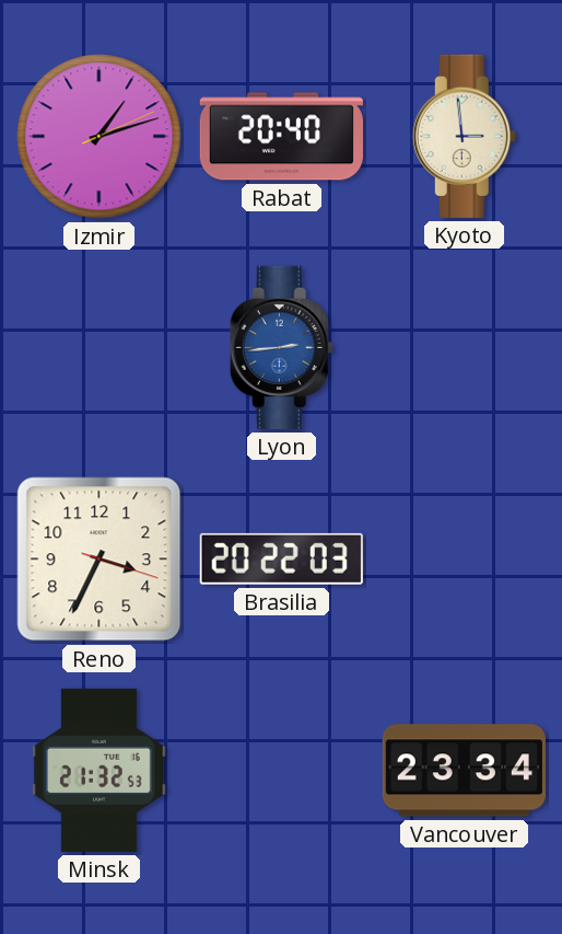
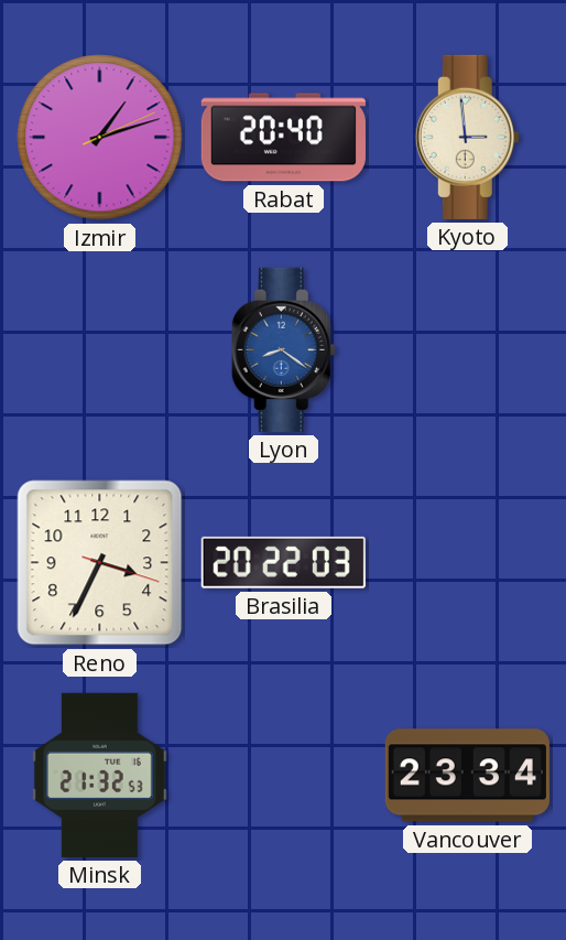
Lyon: 2:44 -> 8:21 (283, 349)
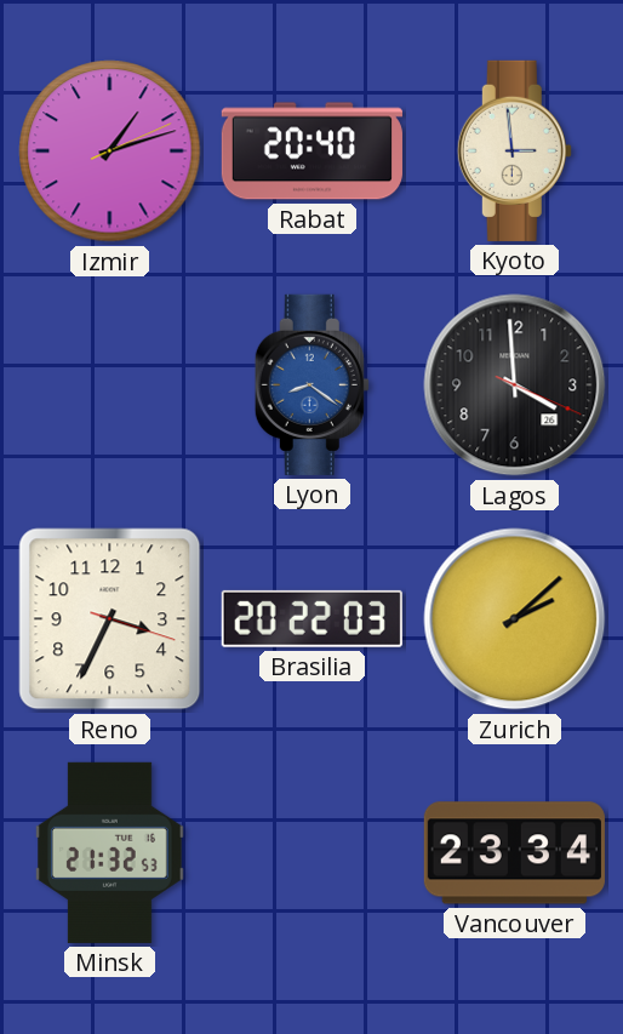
Lagos: none -> 3:59 (515, 385)
Zurich: none -> 2:08 (515, 619)
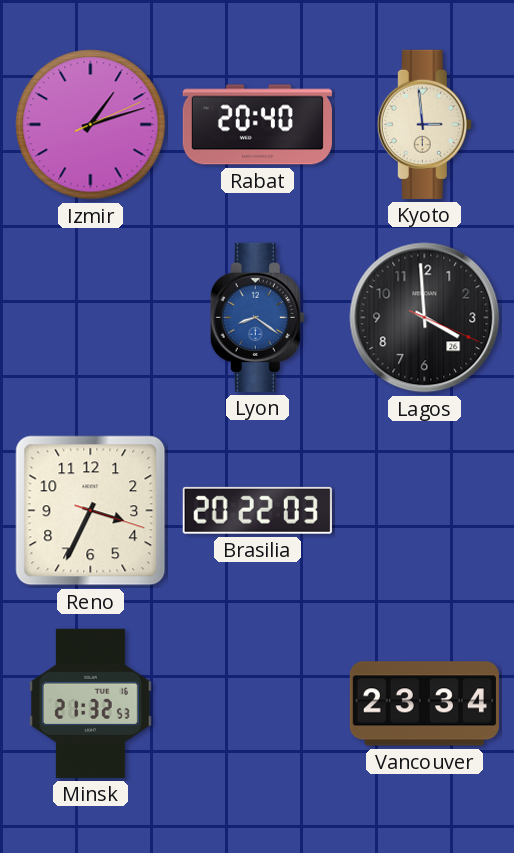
Zurich: 2:08 -> none (515, 619)
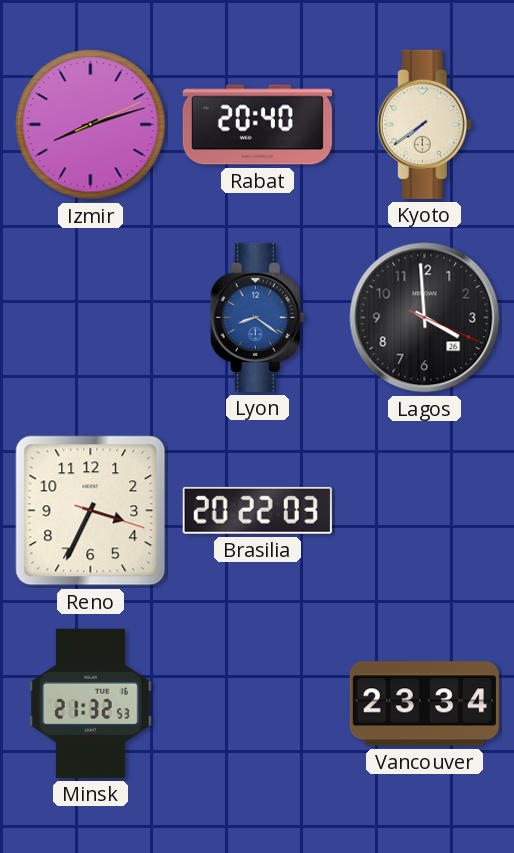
Izmir: 1:12 -> 8:12 (91, 125)
Kyoto: 2:59 -> 7:39 (424, 124)
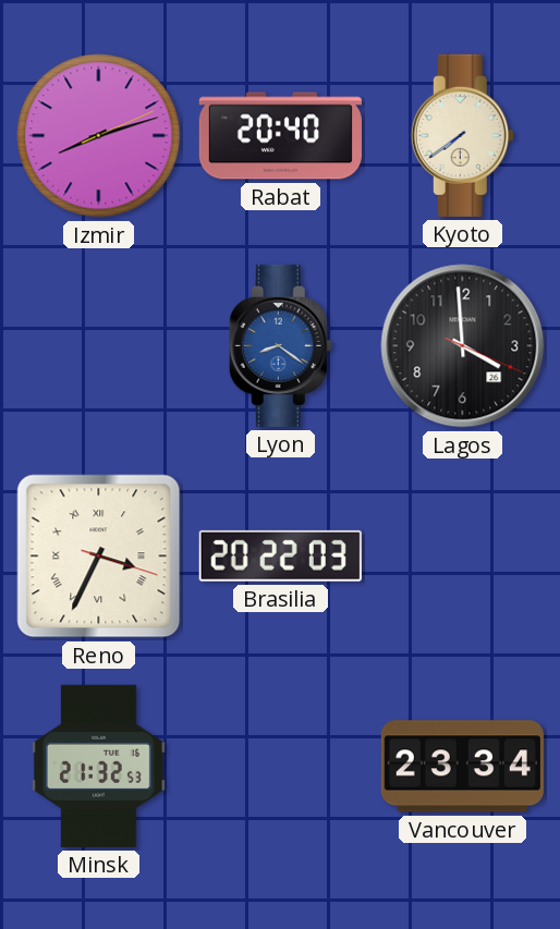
Reno numerals: Arabic -> Roman (99, 557)
